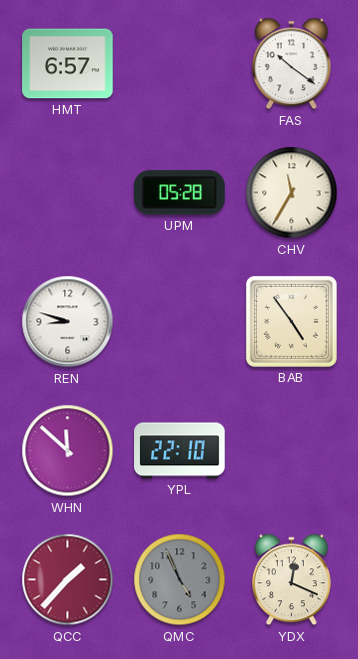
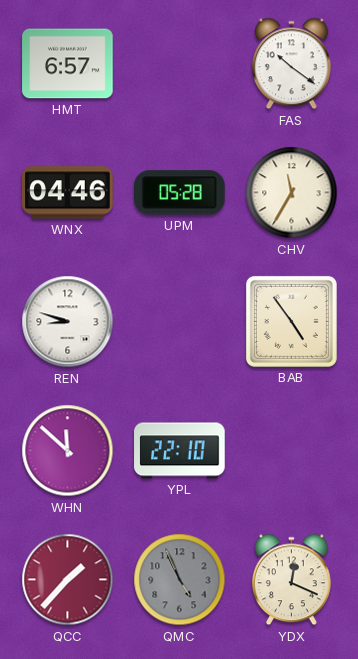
WNX: none -> 04:46 (68, 193)
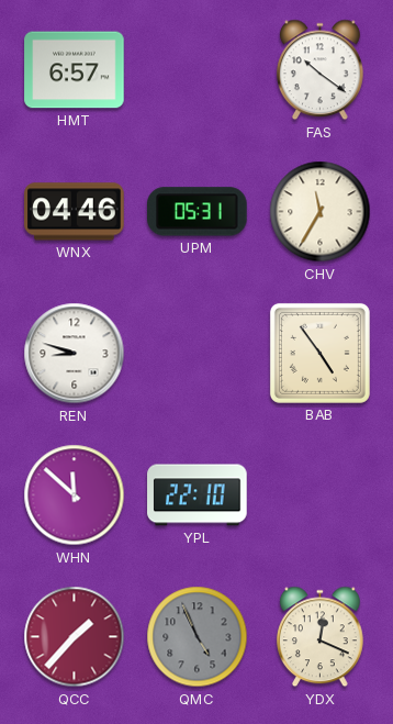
UPM: 05:28 -> 05:31 (198, 212)
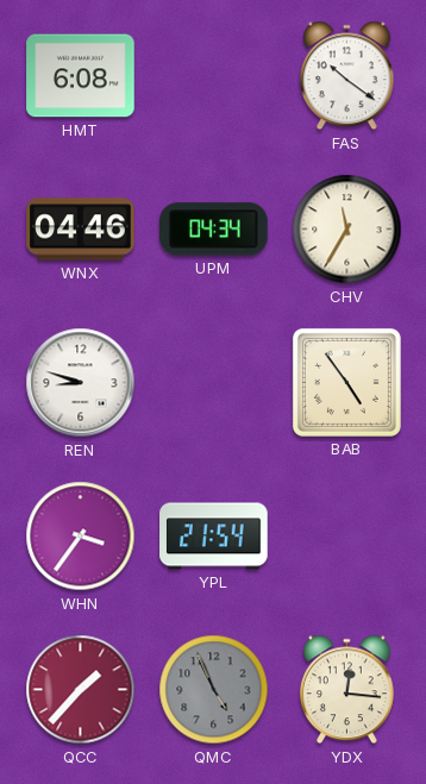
HMT: 6:57 -> 6:08 (81, 76)
UPM: 05:31 -> 04:34 (214, 230)
WHN: 11:52 -> 3:36 (81, 537)
YPL: 22:10 -> 21:54 (214, 537)
YDX: 12:19 -> 12:16 (346, 690)
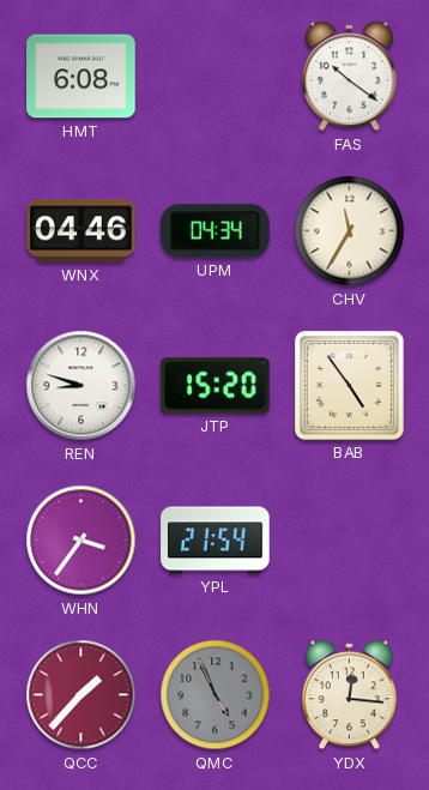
JTP: none -> 15:20 (216, 386)
